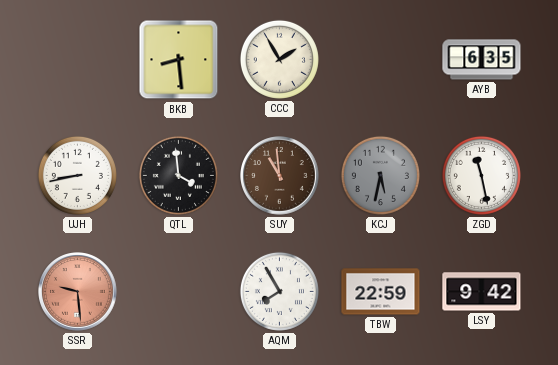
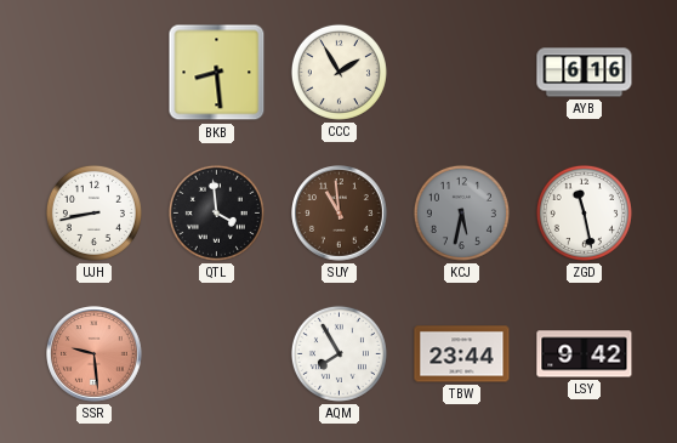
AYB: 6:35 -> 6:16 (585, 73)
TBW: 22:59 -> 23:44 (462, 354)
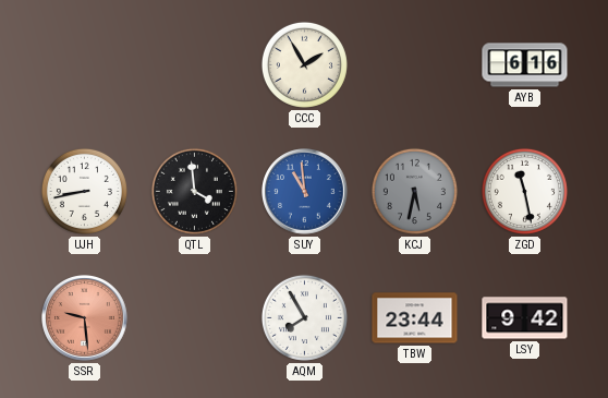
BKB: 8:29 -> none (217, 73)
SUY dial: brown -> blue (305, 192)
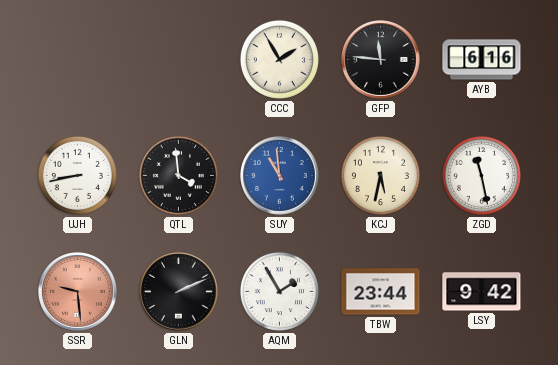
GFP: none -> 11:46 (381, 60)
KCJ dial: grey -> cream (380, 175)
GLN: none -> 2:11 (179, 292)
AQM: 7:55 -> 1:55 (279, 291)
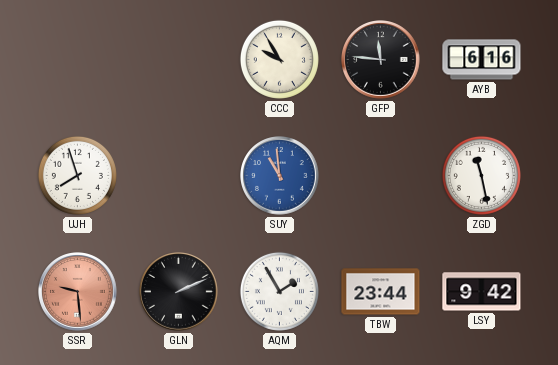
CCC: 1:55 -> 9:55 (279, 59)
UJH: 8:43 -> 7:57 (77, 175)
QTL: 3:59 -> none (178, 175)
KCJ: 5:32 -> none (380, 175)
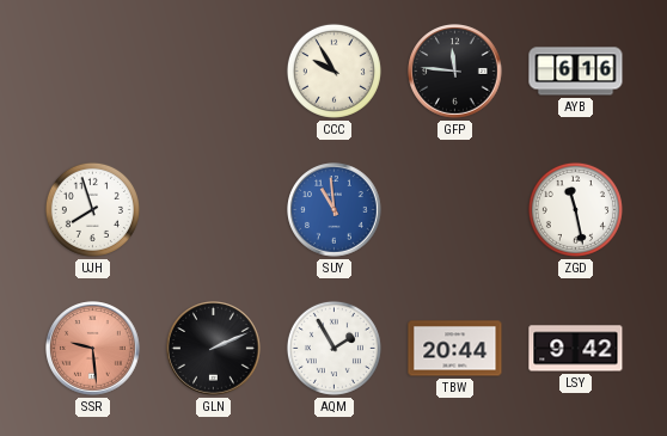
TBW: 23:44 -> 20:44 (455, 349)
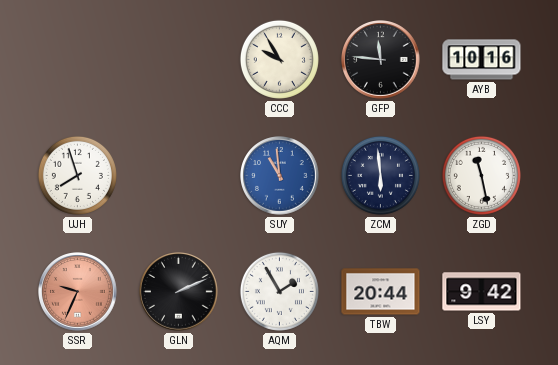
AYB: 6:16 -> 10:16 (482, 60)
ZCM: none -> 5:59 (380, 175)
SSR: 9:29 -> 9:34 (78, 292)
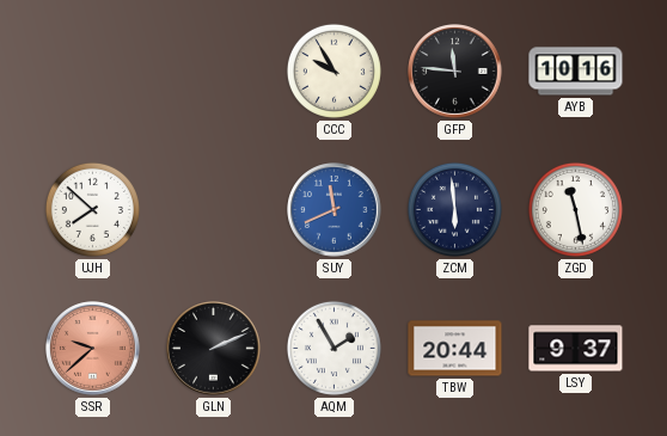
UJH: 7:57 -> 7:52 (92, 209)
SUY: 10:59 -> 11:41 (335, 210)
SSR: 9:34 -> 9:38 (93, 349)
LSY: 9:42 -> 9:37 (576, 349)
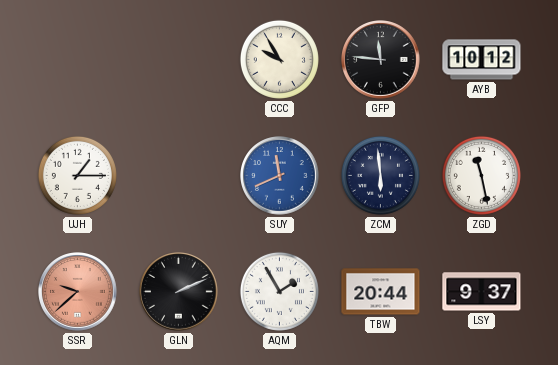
AYB: 10:16 -> 10:12 (482, 60)
UJH: 7:52 -> 1:15 (77, 175)
